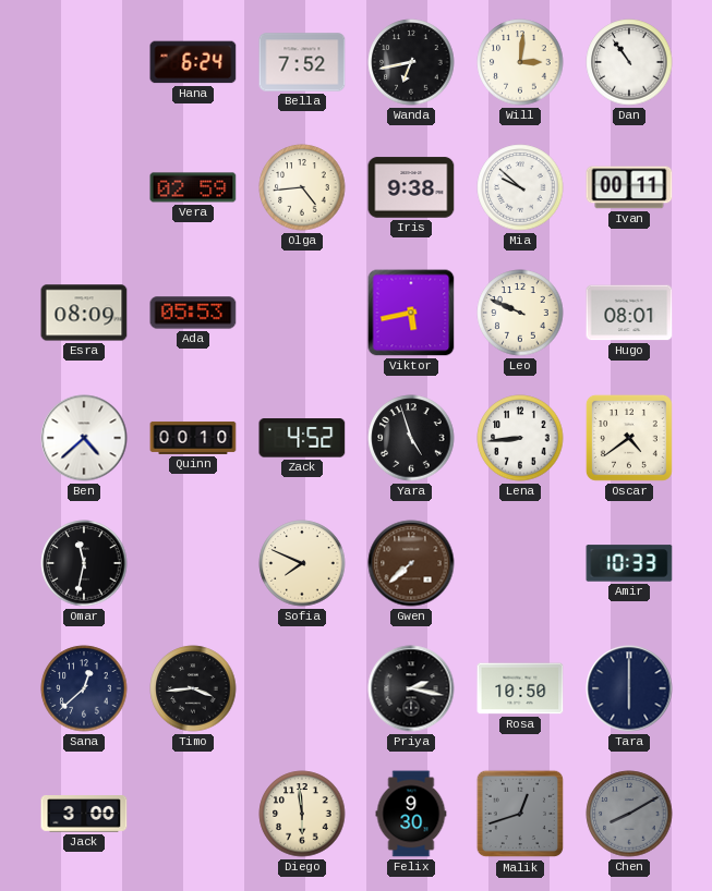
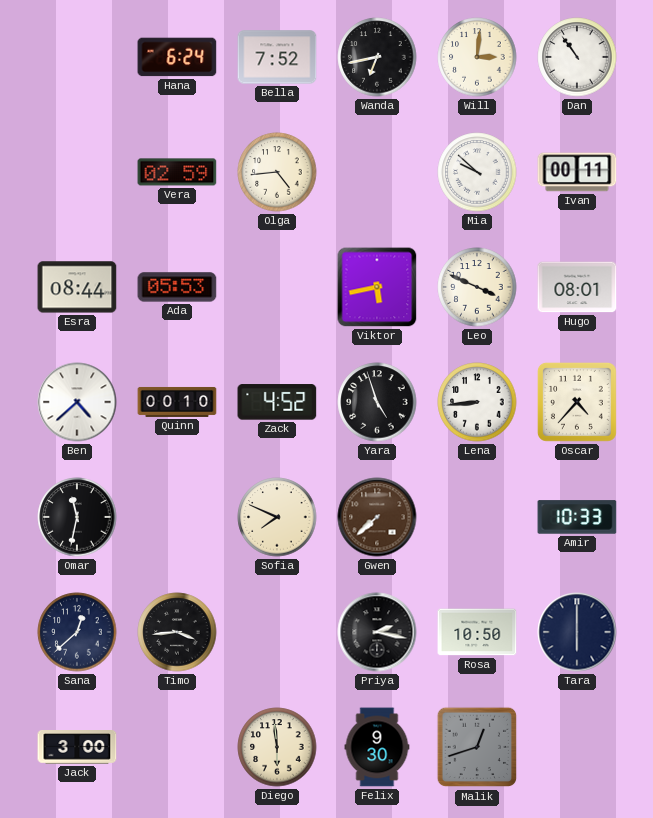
Iris: 9:38 -> none (411, 187)
Esra: 08:09 -> 08:44 (77, 287)
Leo: 9:49 -> 3:49 (477, 287)
Oscar: 4:39 -> 4:37 (577, 402)
Chen: 8:10 -> none (629, 814)
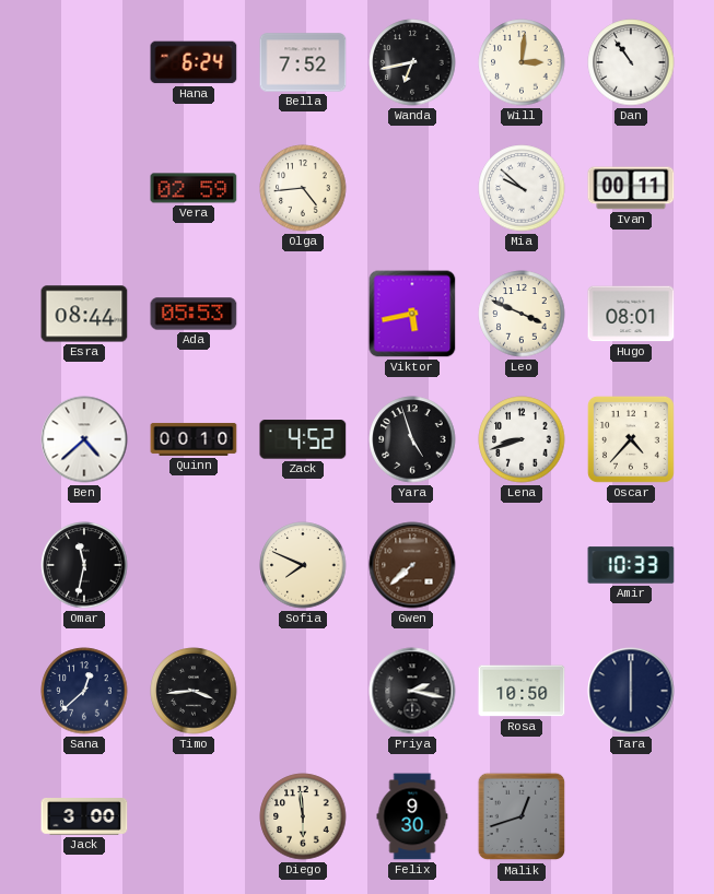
Lena: 8:44 -> 8:42 (522, 439)
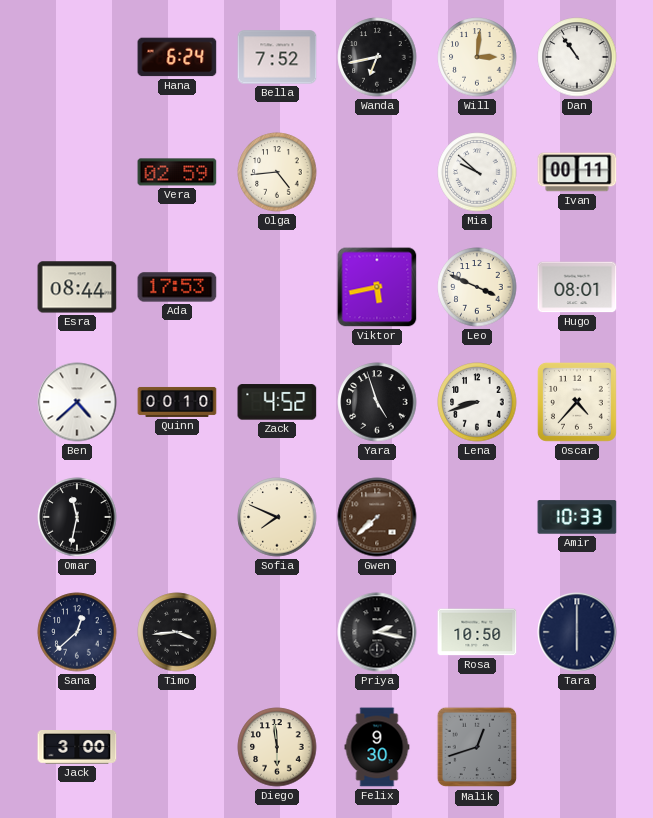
Ada: 05:53 -> 17:53 (177, 287)
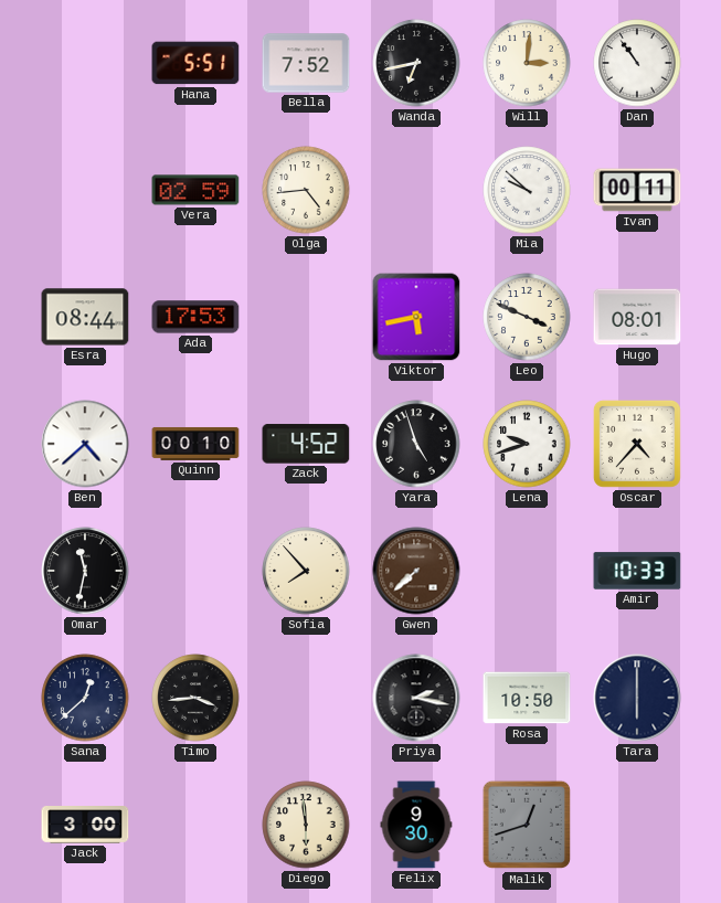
Hana: 6:24 -> 5:51 (195, 63)
Lena: 8:42 -> 9:42 (527, 444)
Sofia: 7:49 -> 7:53 (306, 571)
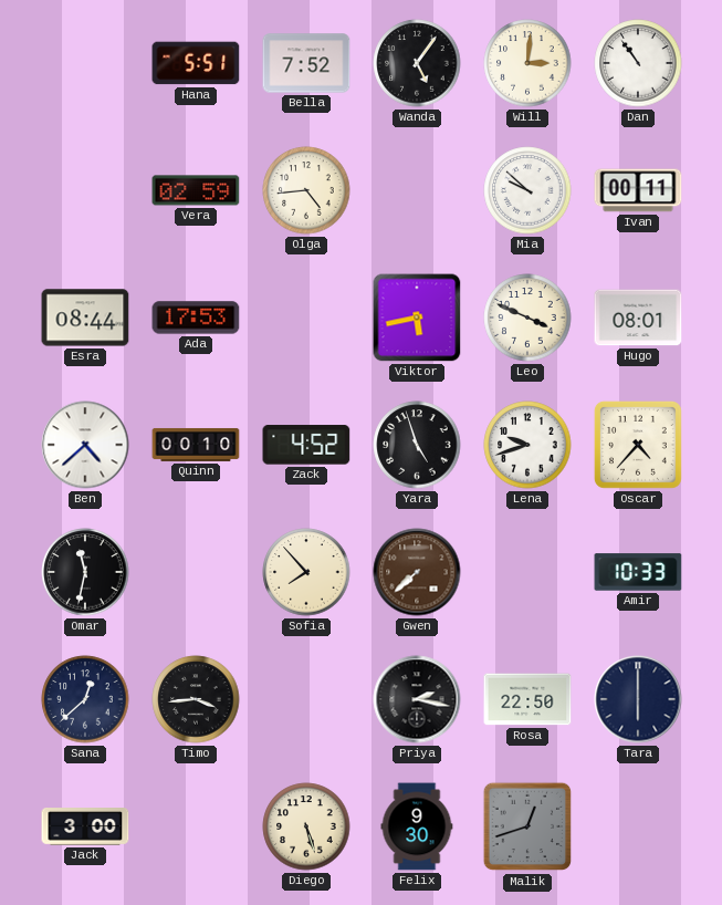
Wanda: 6:43 -> 5:06 (417, 63)
Rosa: 10:50 -> 22:50 (527, 699)
Diego: 5:59 -> 5:27 (306, 826)
